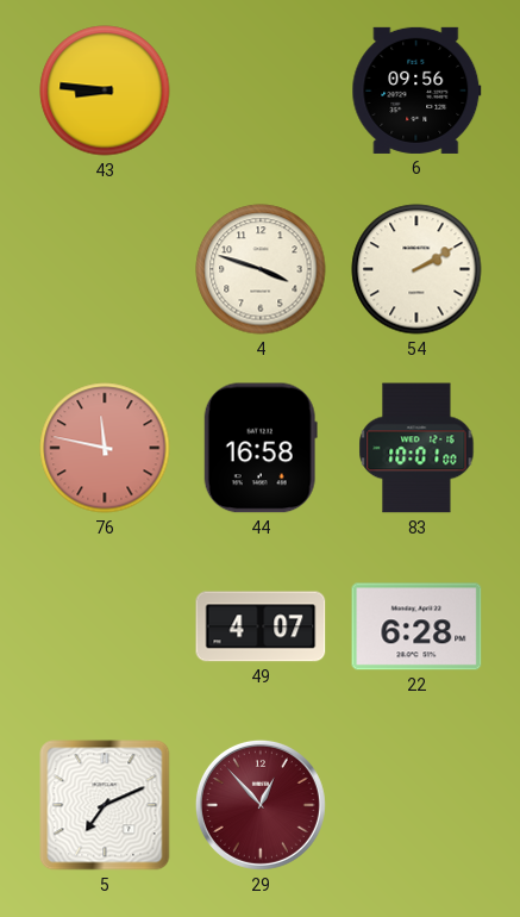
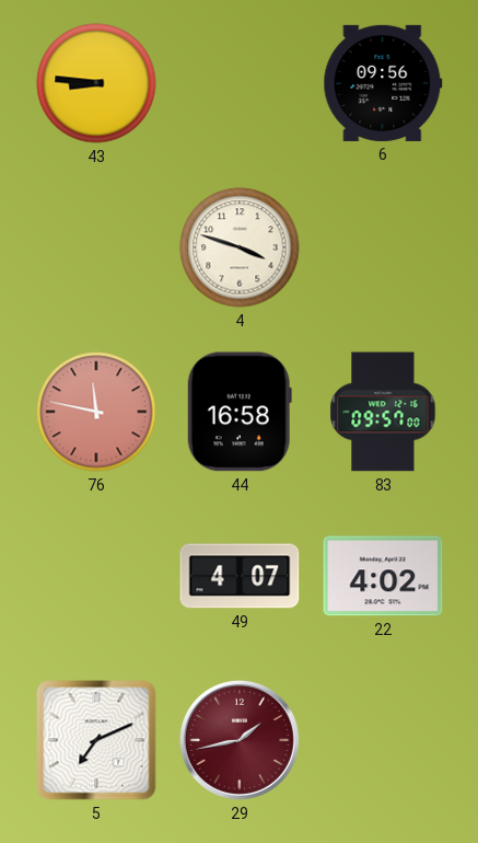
54: 2:10 -> none (416, 269)
83: 10:01 -> 09:57 (383, 412)
22: 6:28 -> 4:02 (383, 576)
29: 12:53 -> 1:43 (240, 740)
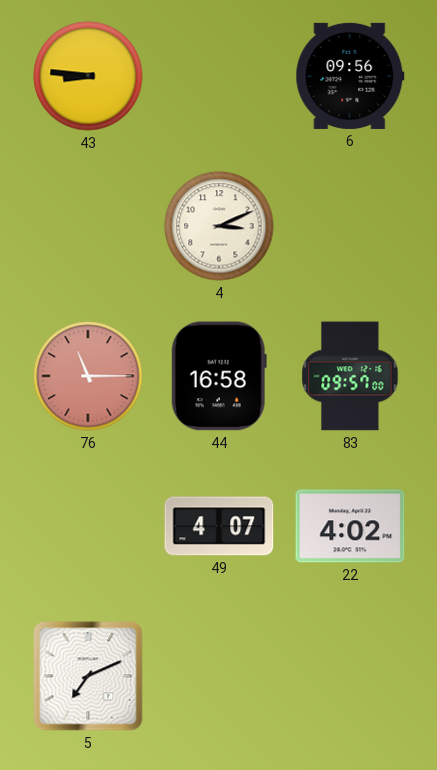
4: 3:48 -> 3:11 (219, 226)
76: 11:47 -> 11:15 (88, 376)
29: 1:43 -> none (240, 740)
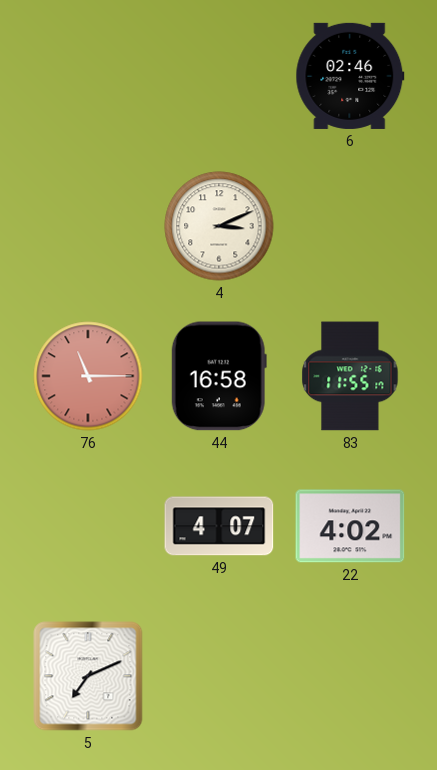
43: 8:46 -> none (88, 76)
6: 09:56 -> 02:46 (350, 76)
83: 09:57 -> 11:55 (350, 376)
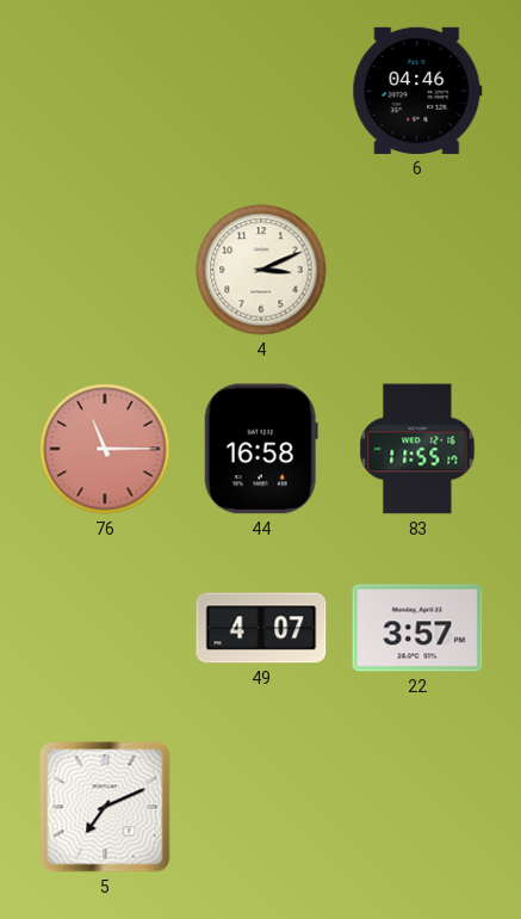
6: 02:46 -> 04:46 (417, 91)
22: 4:02 -> 3:57 (417, 628)
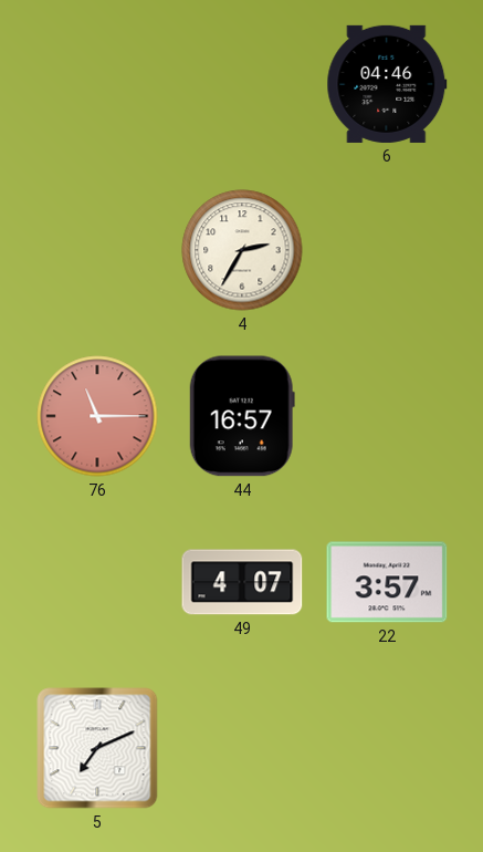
4: 3:11 -> 2:35 (242, 250)
44: 16:58 -> 16:57 (242, 416)
83: 11:55 -> none (417, 449)
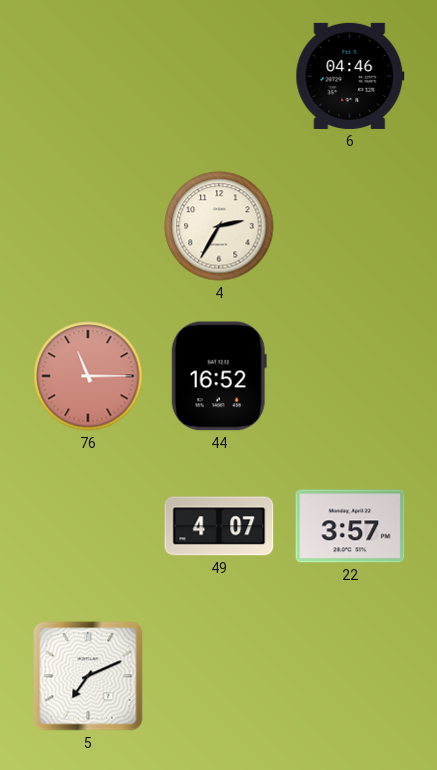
44: 16:57 -> 16:52 (219, 376)
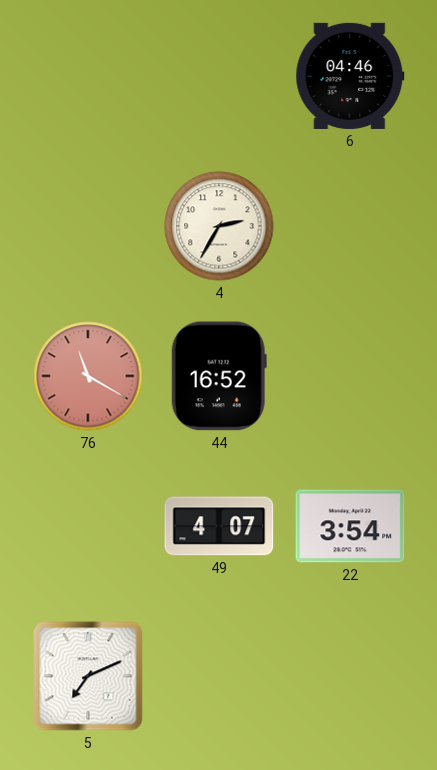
76: 11:15 -> 11:20 (88, 376)
22: 3:57 -> 3:54 (350, 526)
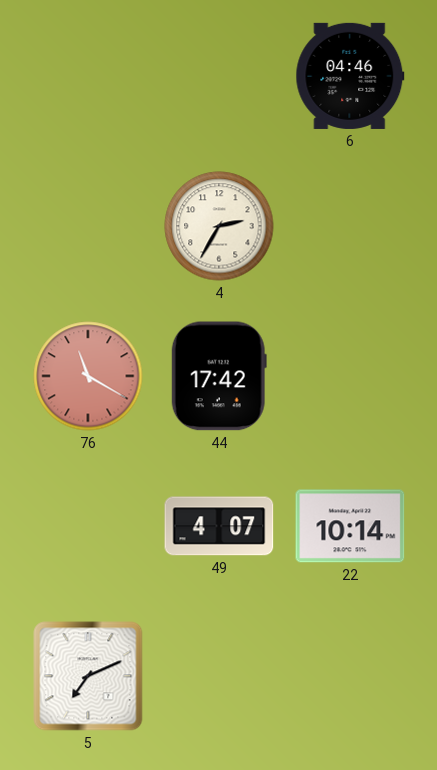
44: 16:52 -> 17:42 (219, 376)
22: 3:54 -> 10:14 (350, 526)
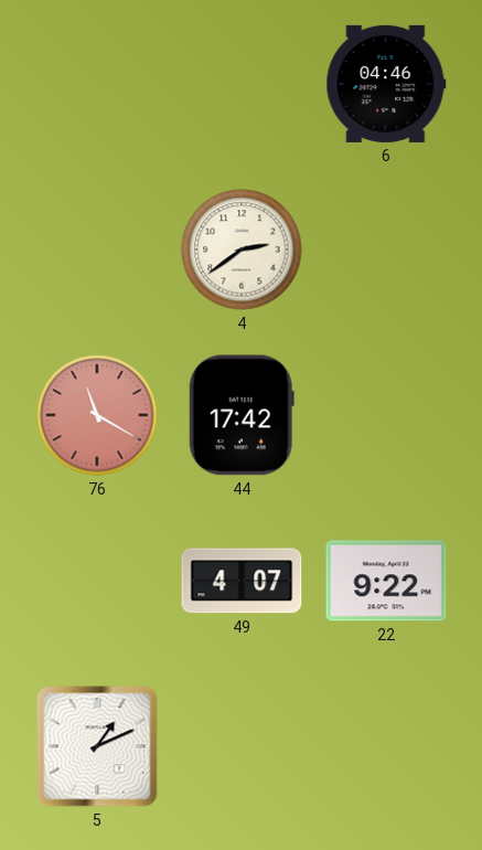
4: 2:35 -> 2:39 (242, 249)
22: 10:14 -> 9:22 (386, 581)
5: 7:11 -> 1:11 (97, 746)
